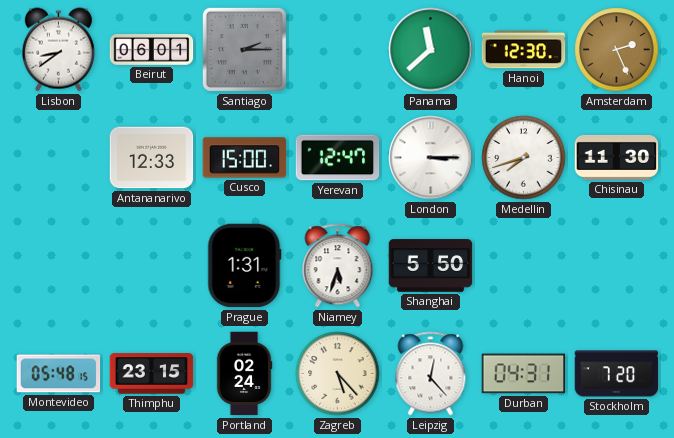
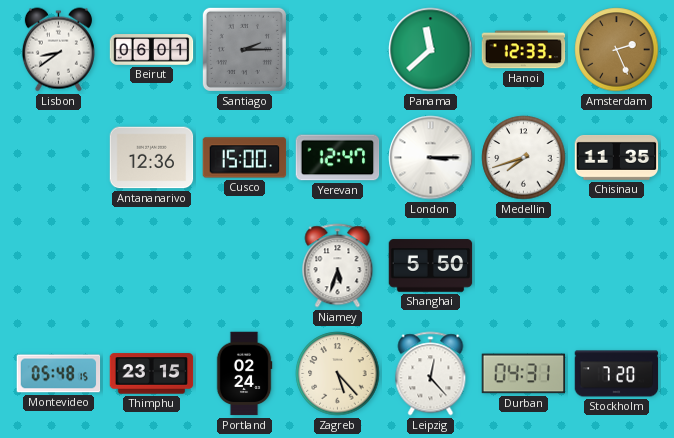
Hanoi: 12:30 -> 12:33 (524, 50)
Antananarivo: 12:33 -> 12:36 (152, 158)
Chisinau: 11:30 -> 11:35 (617, 157)
Prague: 1:31 -> none (245, 266)
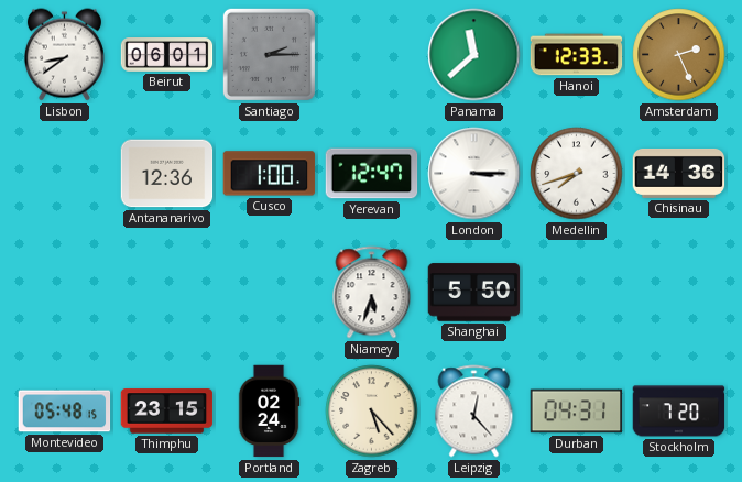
Cusco: 15:00 -> 1:00 (270, 174)
Chisinau: 11:35 -> 14:36 (679, 173)
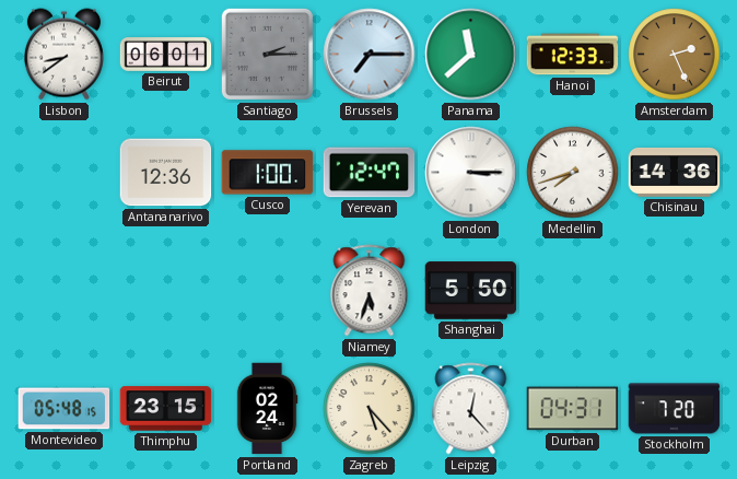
Brussels: none -> 7:15 (370, 55)
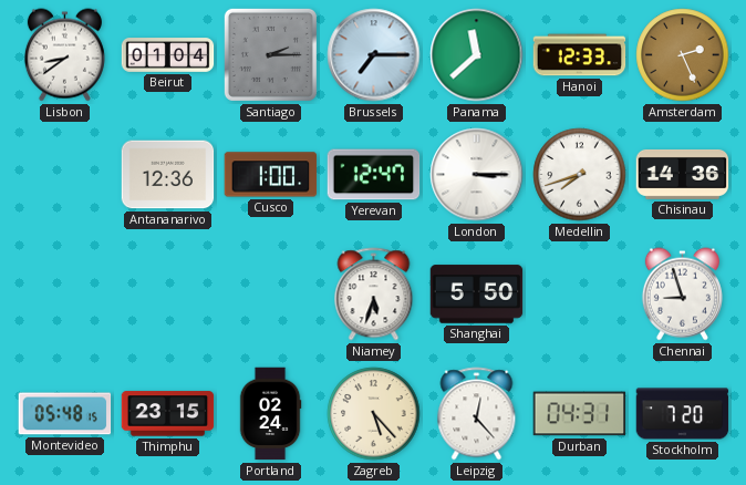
Beirut: 06:01 -> 01:04 (168, 55)
Chennai: none -> 8:57 (682, 295)
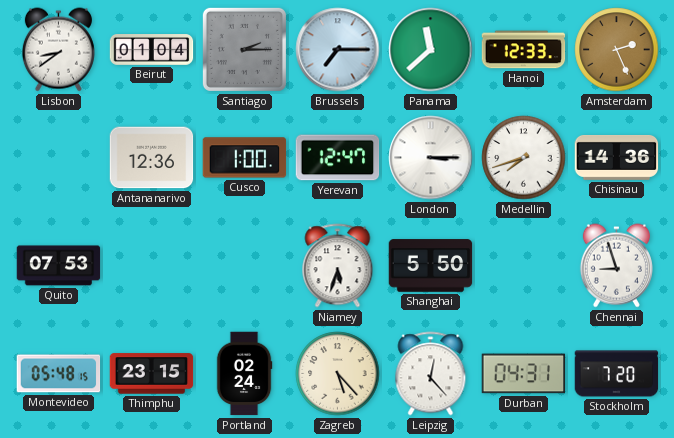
Quito: none -> 07:53 (59, 266)
